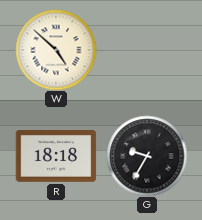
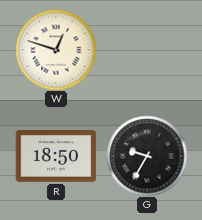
W: 4:52 -> 12:48 (56, 50)
R: 18:18 -> 18:50 (56, 157)
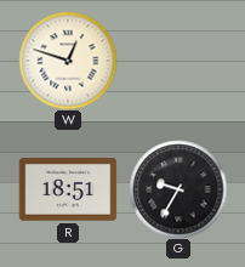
R: 18:50 -> 18:51 (68, 191)
